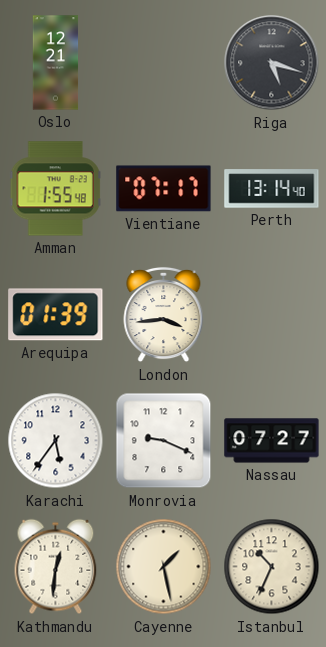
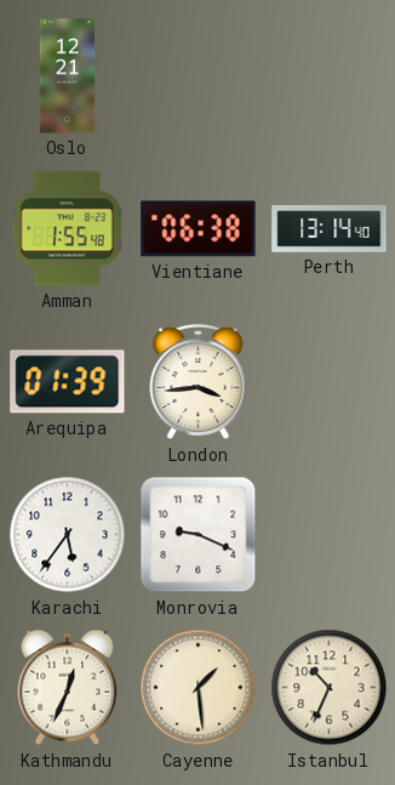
Riga: 5:18 -> none (272, 63)
Vientiane: 07:17 -> 06:38 (199, 229)
Nassau: 07:27 -> none (272, 441)
Kathmandu: 12:31 -> 12:34 (68, 688)
Cayenne: 1:28 -> 1:29 (199, 688)
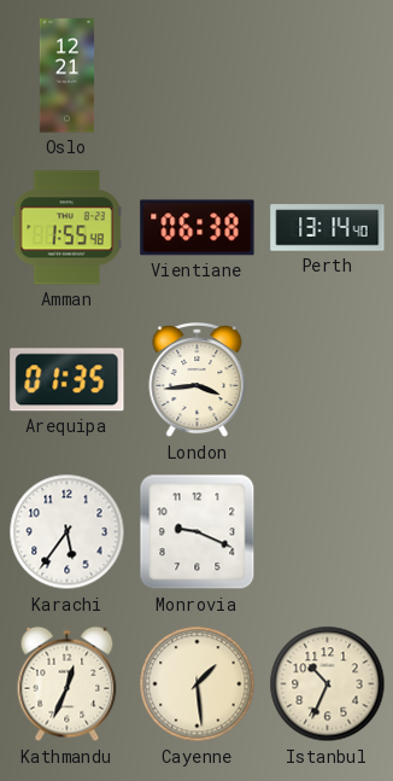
Arequipa: 01:39 -> 01:35 (68, 380)
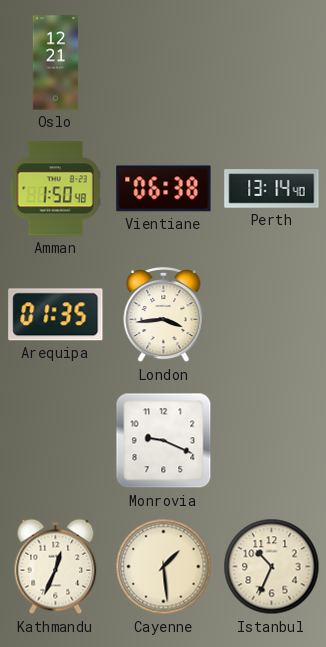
Amman: 1:55 -> 1:50 (56, 189)
Karachi: 5:36 -> none (68, 532)
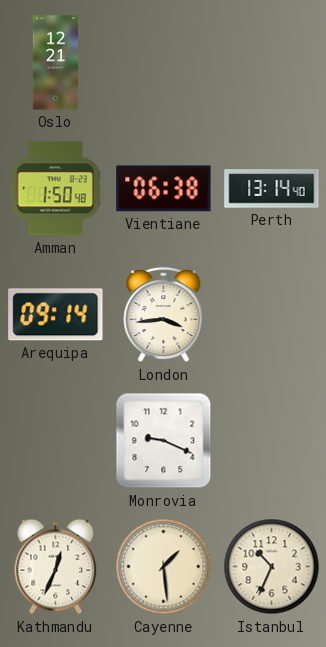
Arequipa: 01:35 -> 09:14 (56, 315)
